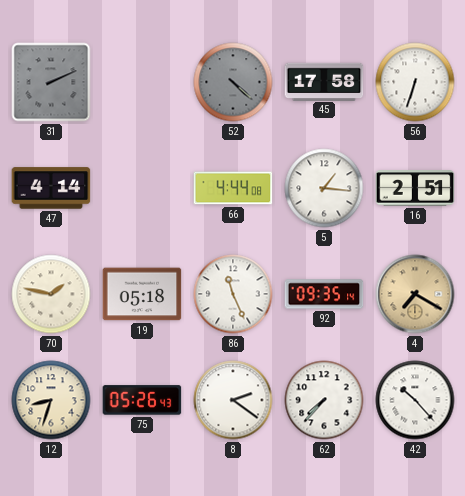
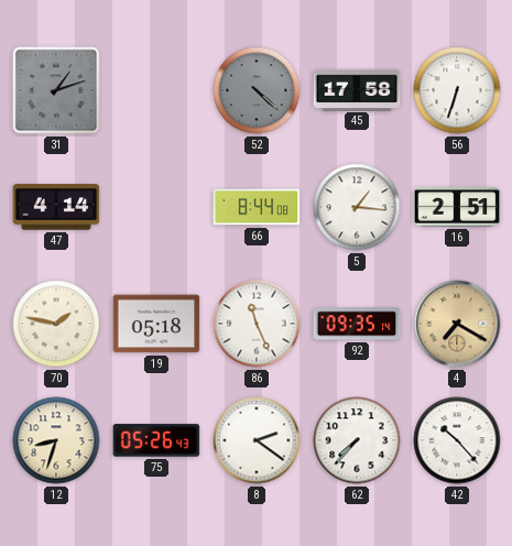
31: 2:11 -> 1:12 (56, 90)
66: 4:44 -> 8:44 (257, 207)
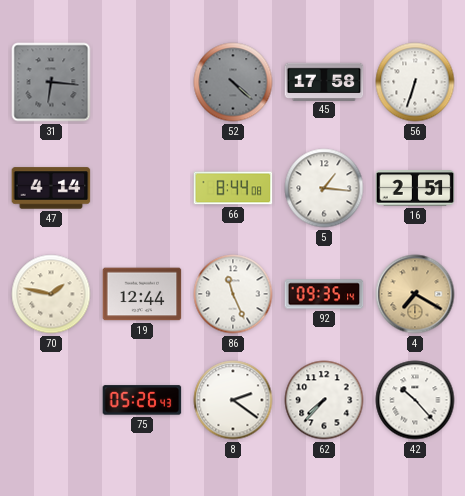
31: 1:12 -> 6:16 (51, 82)
19: 05:18 -> 12:44 (142, 294)
12: 8:33 -> none (56, 440)
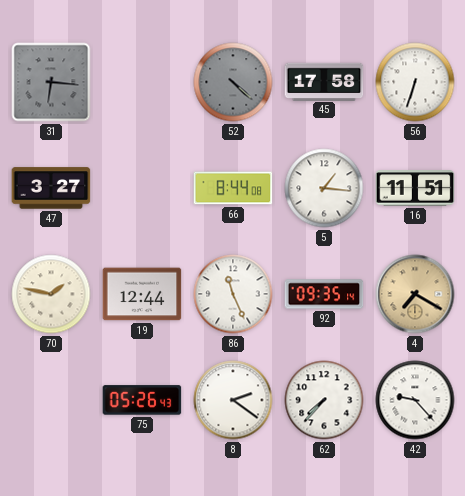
47: 4:14 -> 3:27 (51, 188)
16: 2:51 -> 11:51 (415, 188)
42: 10:23 -> 9:23 (415, 400)
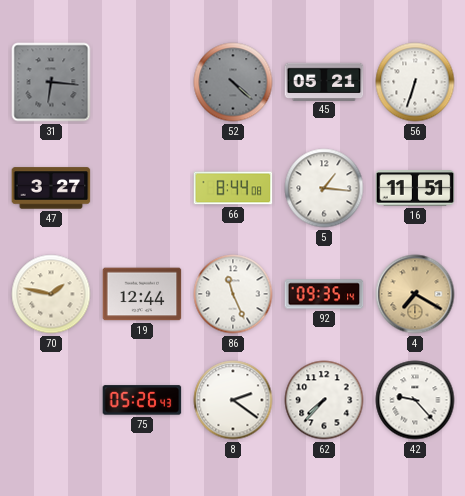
45: 17:58 -> 05:21 (324, 81)
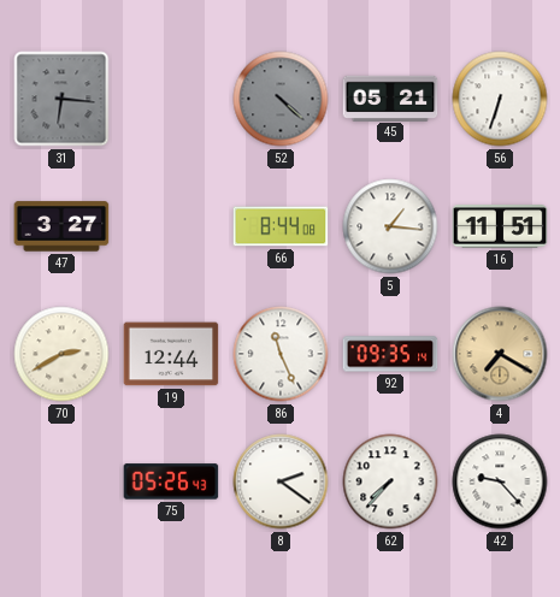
70: 1:47 -> 2:40 (61, 354)
